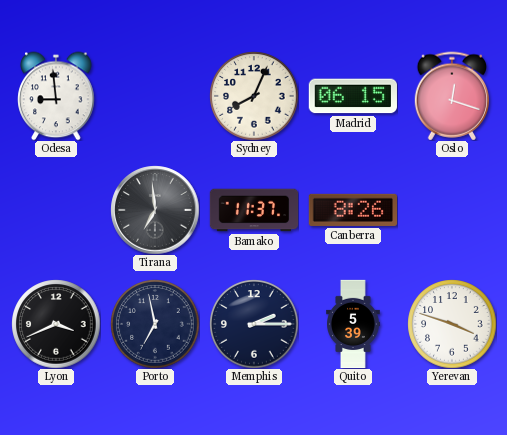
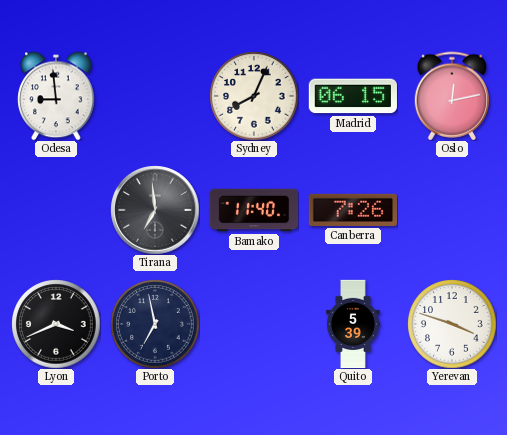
Oslo: 12:18 -> 12:13 (451, 96)
Bamako: 11:37 -> 11:40 (254, 210)
Canberra: 8:26 -> 7:26 (352, 210)
Memphis: 2:15 -> none (254, 324)
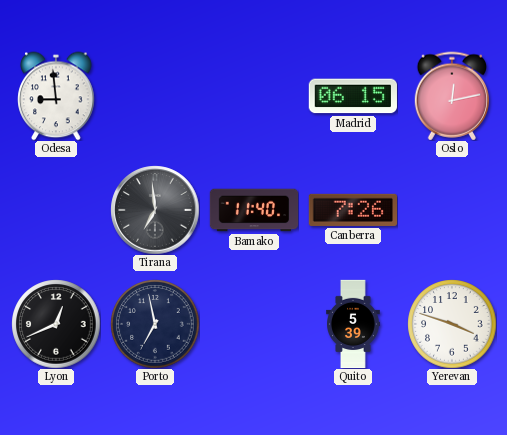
Sydney: 8:04 -> none (254, 96)
Lyon: 3:41 -> 12:41 (56, 324)
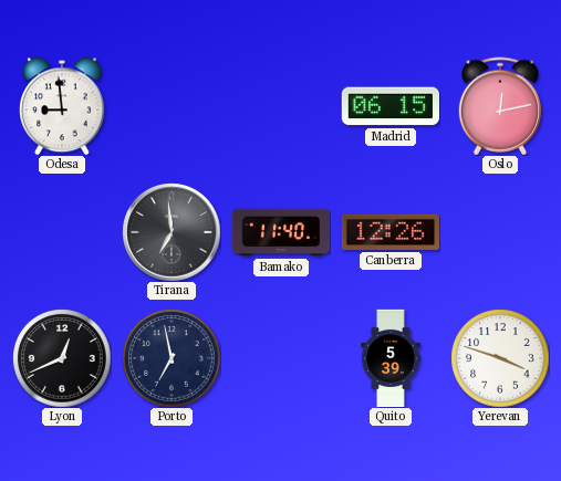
Canberra: 7:26 -> 12:26 (389, 232)
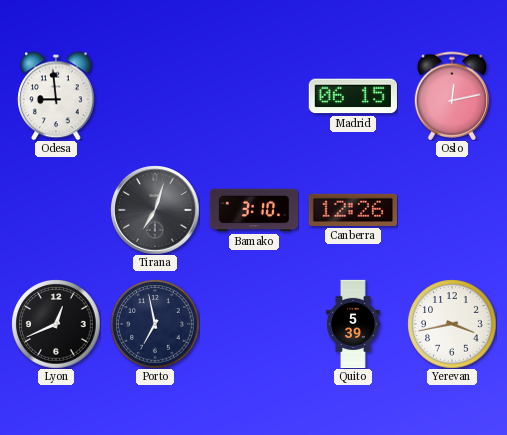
Tirana: 6:59 -> 7:03 (155, 210)
Bamako: 11:40 -> 3:10 (254, 210)
Yerevan: 3:48 -> 3:43 (452, 324)
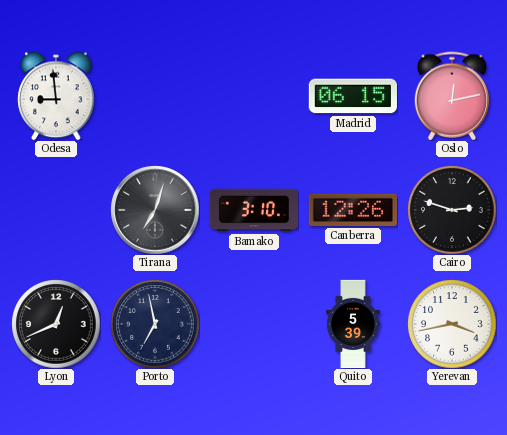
Cairo: none -> 2:48 (452, 210)
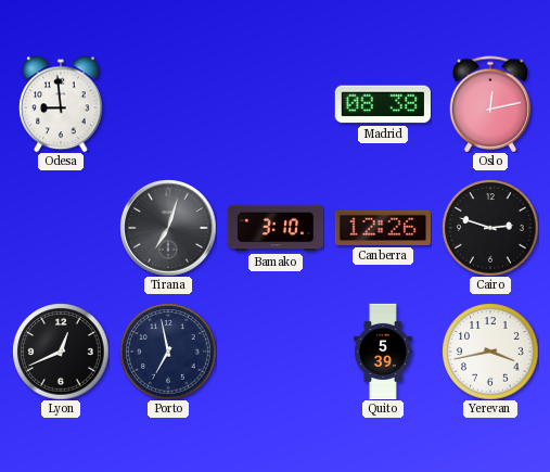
Madrid: 06:15 -> 08:38 (382, 104)
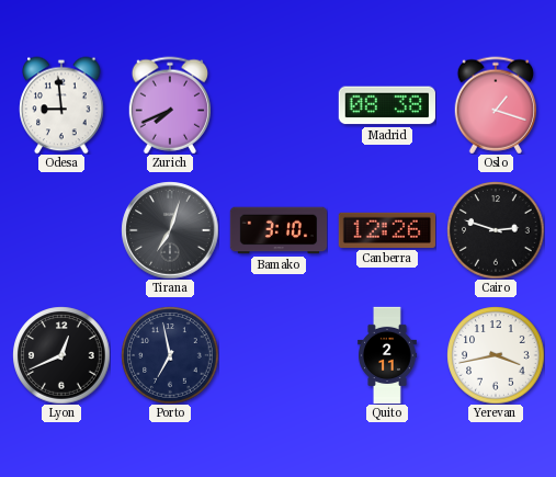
Zurich: none -> 7:41 (169, 105)
Oslo: 12:13 -> 1:18 (495, 105)
Quito: 5:39 -> 2:11 (387, 355)
